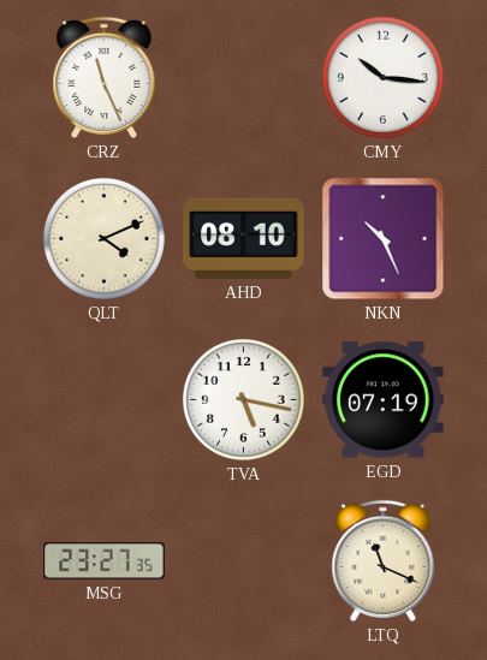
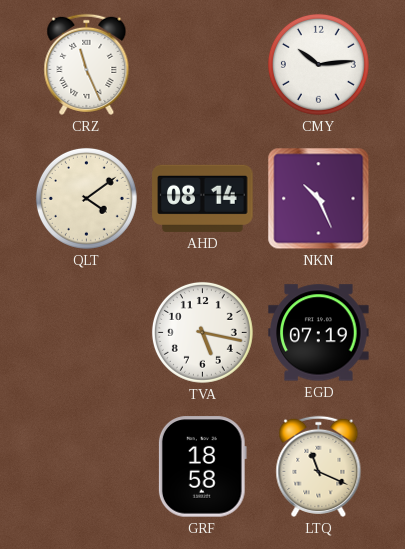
CMY: 10:16 -> 10:14 (318, 64)
QLT: 4:11 -> 4:09 (86, 198)
AHD: 08:10 -> 08:14 (203, 198)
MSG: 23:27 -> none (105, 561)
GRF: none -> 18:58 (202, 467)
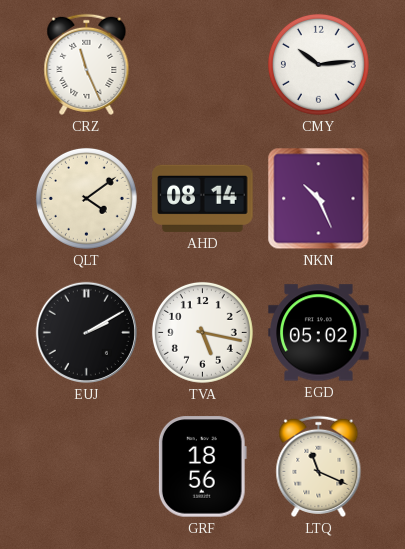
EUJ: none -> 2:10 (86, 332)
EGD: 07:19 -> 05:02 (319, 333)
GRF: 18:58 -> 18:56 (202, 467)
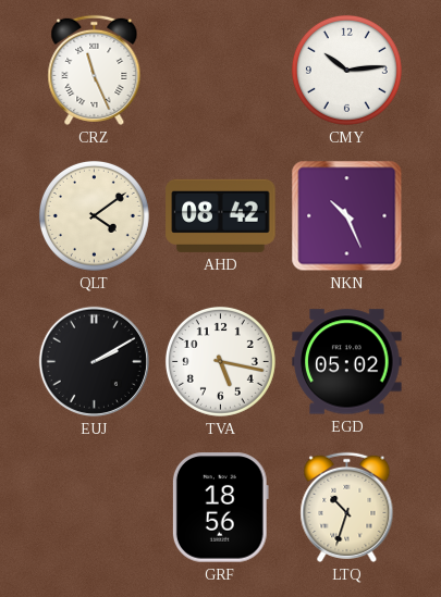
AHD: 08:14 -> 08:42 (221, 215)
LTQ: 11:19 -> 10:33 (347, 507)
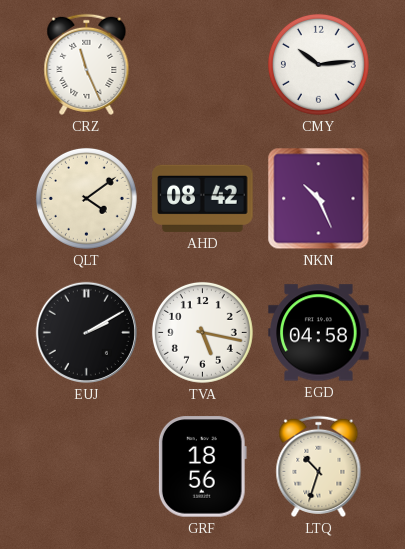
EGD: 05:02 -> 04:58 (319, 333)
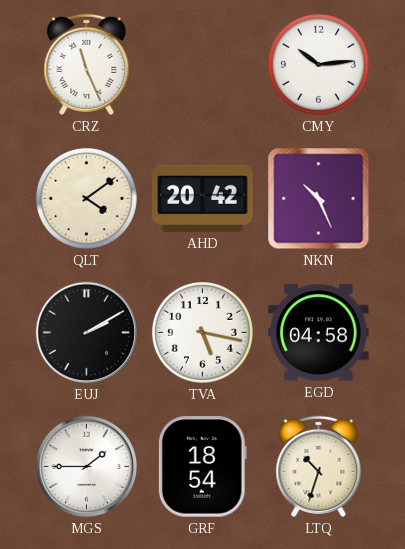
AHD: 08:42 -> 20:42 (203, 198)
MGS: none -> 1:45 (86, 466)
GRF: 18:56 -> 18:54 (202, 467)
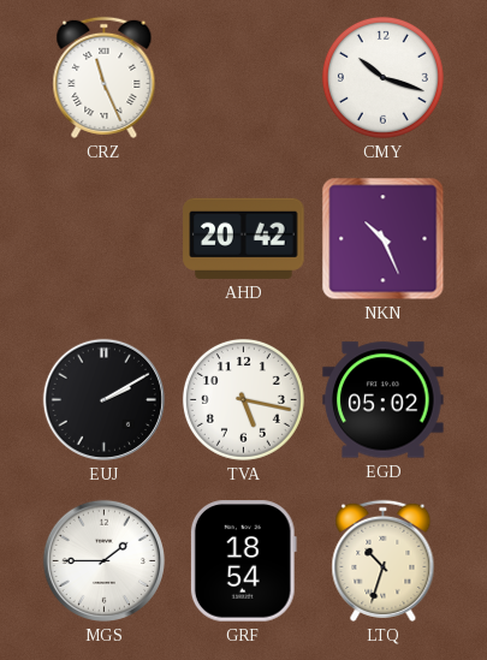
CMY: 10:14 -> 10:18 (382, 77)
QLT: 4:09 -> none (86, 198)
EGD: 04:58 -> 05:02 (384, 400)
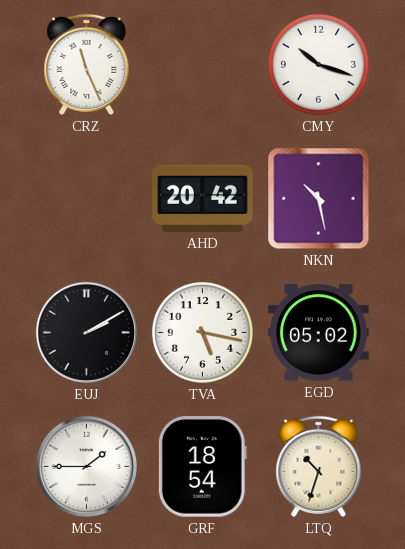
NKN: 10:26 -> 10:28 (319, 199)
